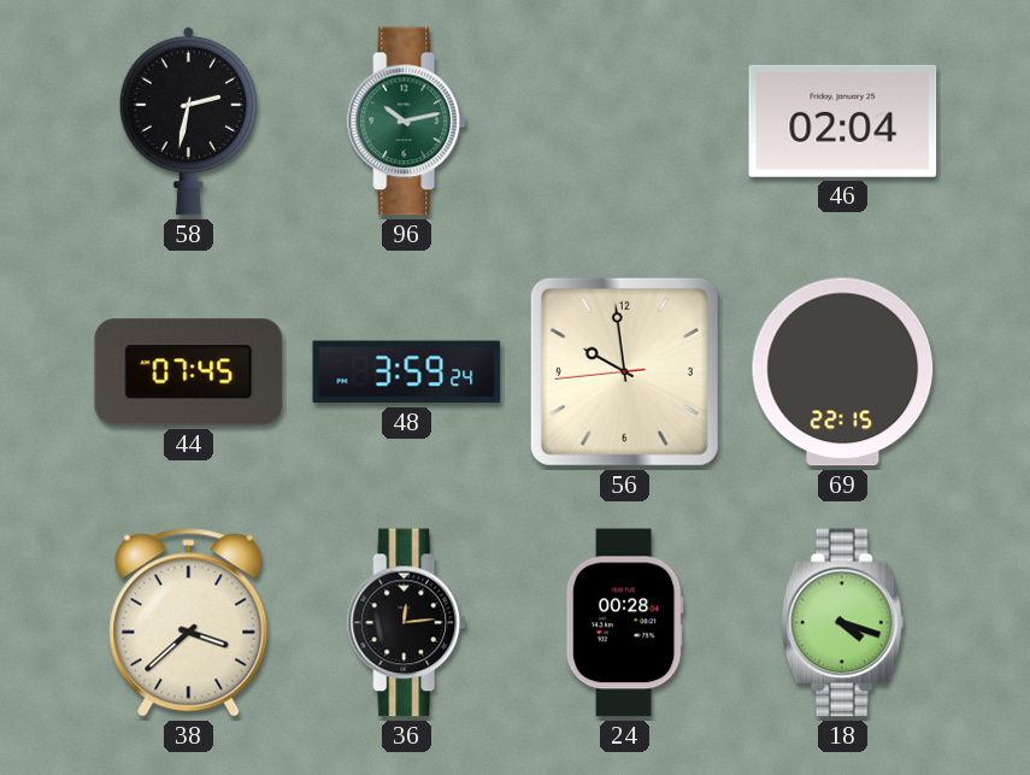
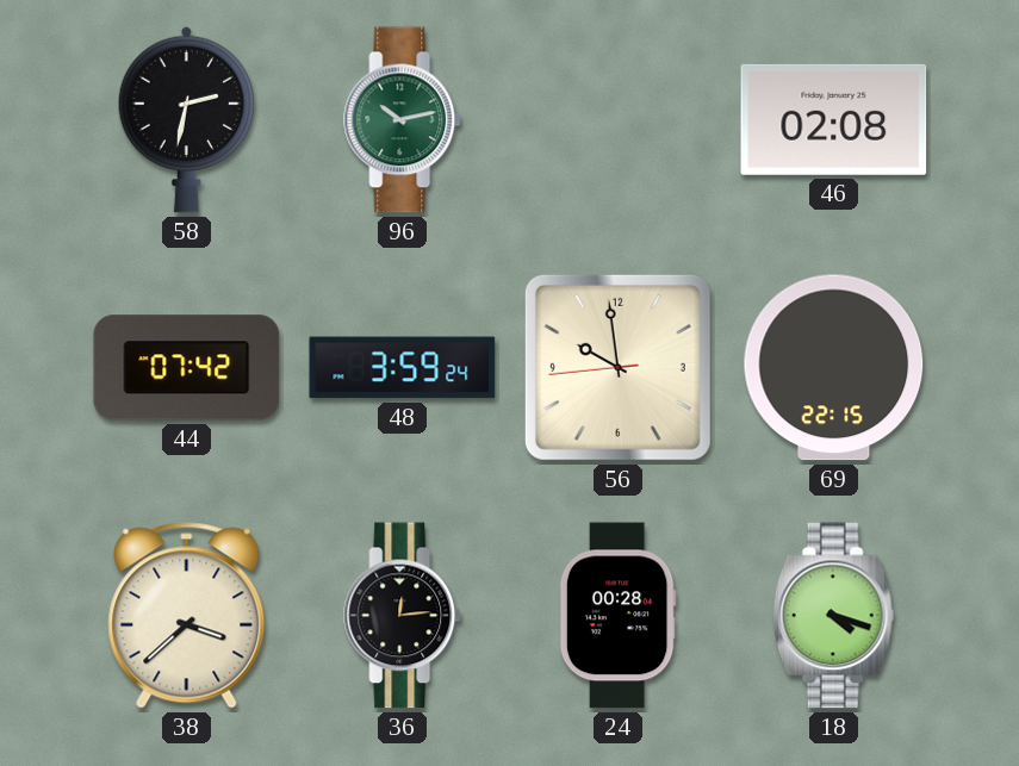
46: 02:04 -> 02:08 (834, 119)
44: 07:45 -> 07:42 (187, 368)
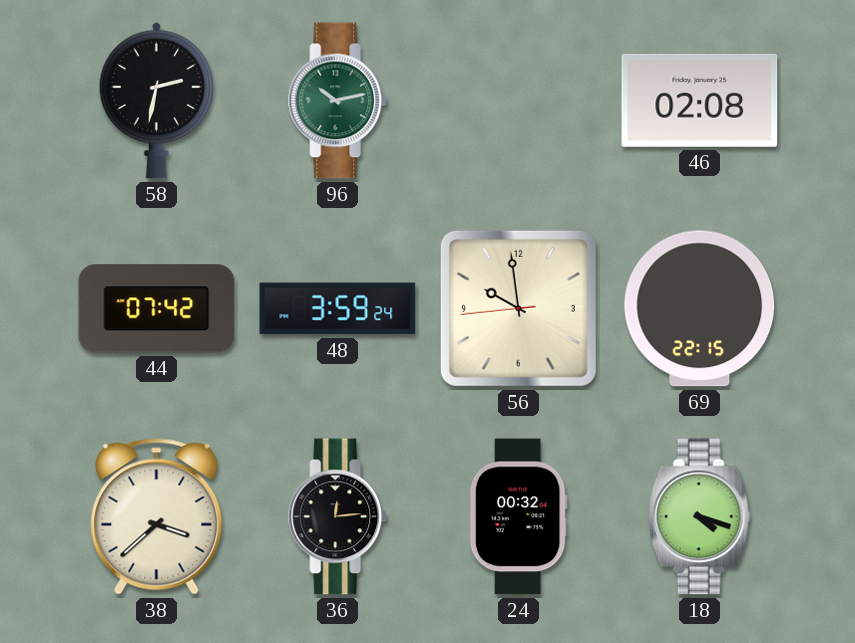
24: 00:28 -> 00:32 (518, 517)
